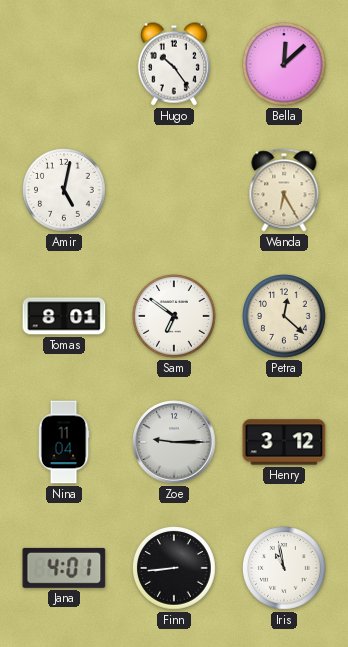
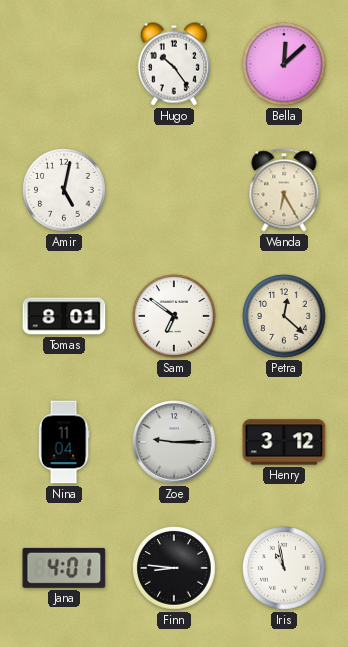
Finn: 8:44 -> 8:46 (174, 568)
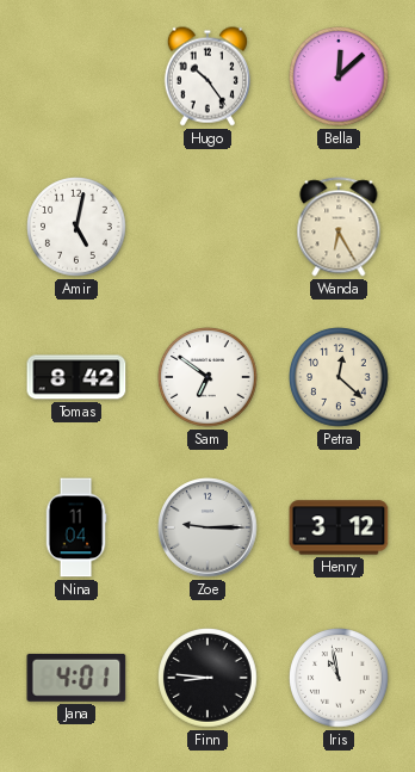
Tomas: 8:01 -> 8:42 (76, 377)
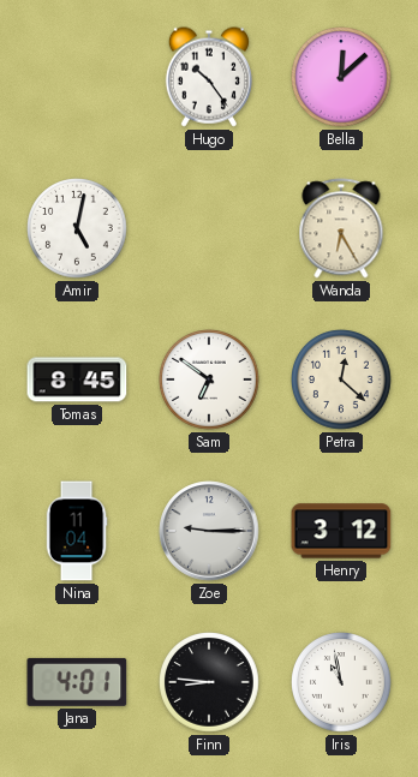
Tomas: 8:42 -> 8:45 (77, 379)
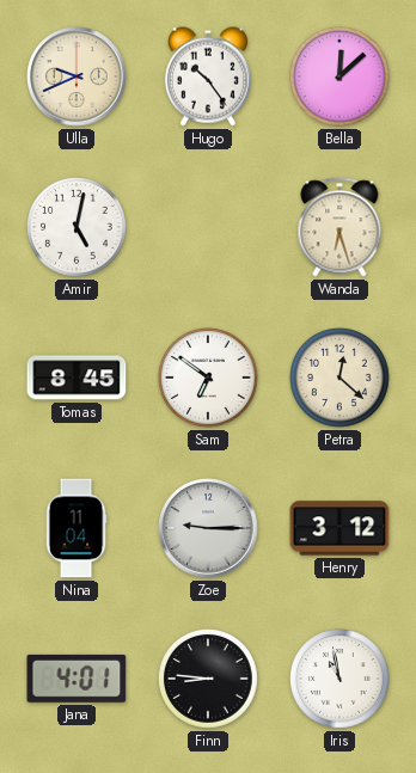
Ulla: none -> 9:41 (77, 76)
Wanda: 6:25 -> 6:27 (339, 227)
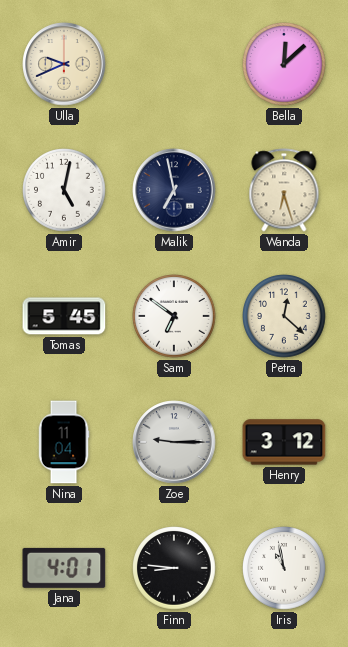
Hugo: 10:24 -> none (208, 76)
Malik: none -> 6:58 (174, 190)
Tomas: 8:45 -> 5:45 (64, 316)
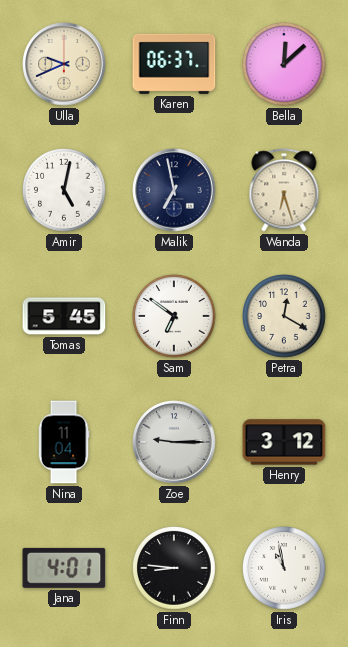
Karen: none -> 06:37 (174, 64)
Petra: 12:22 -> 12:20 (284, 316)
